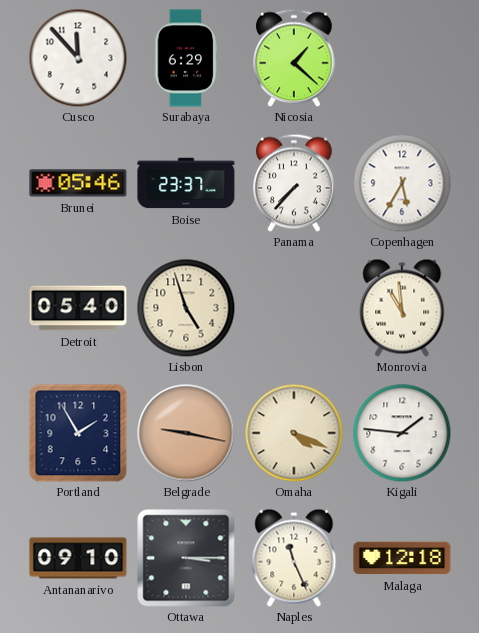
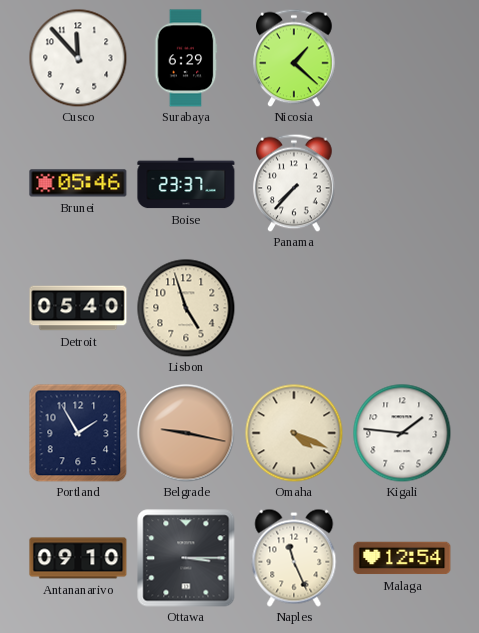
Copenhagen: 5:35 -> none (402, 183)
Monrovia: 10:59 -> none (402, 308)
Malaga: 12:18 -> 12:54 (402, 558)
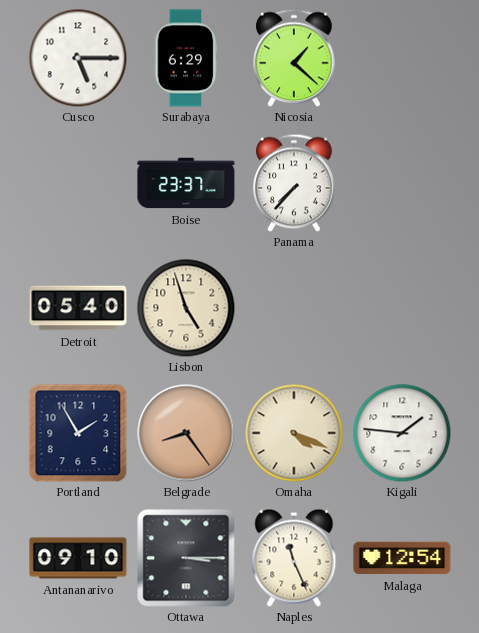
Cusco: 11:53 -> 5:15 (78, 58)
Brunei: 05:46 -> none (78, 183)
Belgrade: 9:17 -> 8:24 (186, 433)
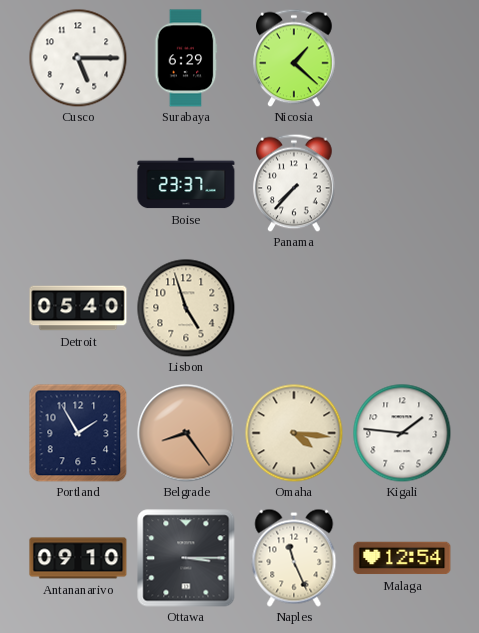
Omaha: 4:19 -> 4:16 (294, 433)
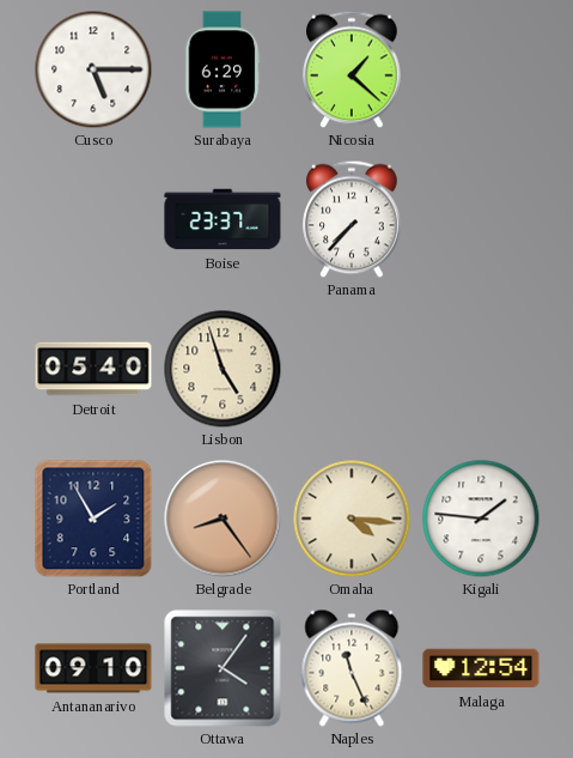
Ottawa: 3:15 -> 4:06 (223, 668)
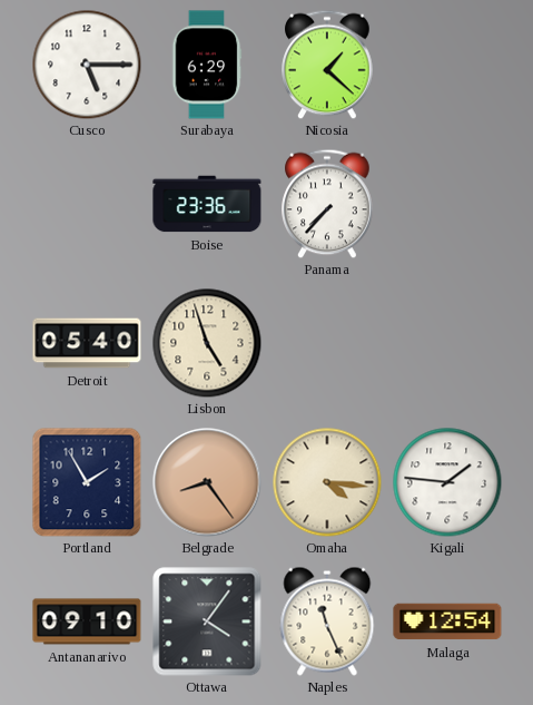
Boise: 23:37 -> 23:36 (207, 204)
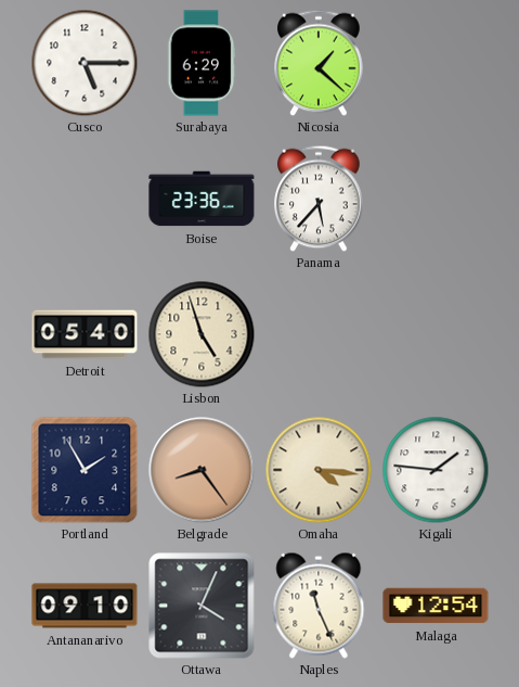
Panama: 7:37 -> 5:37 (319, 199)
Ottawa: 4:06 -> 4:04 (202, 606)
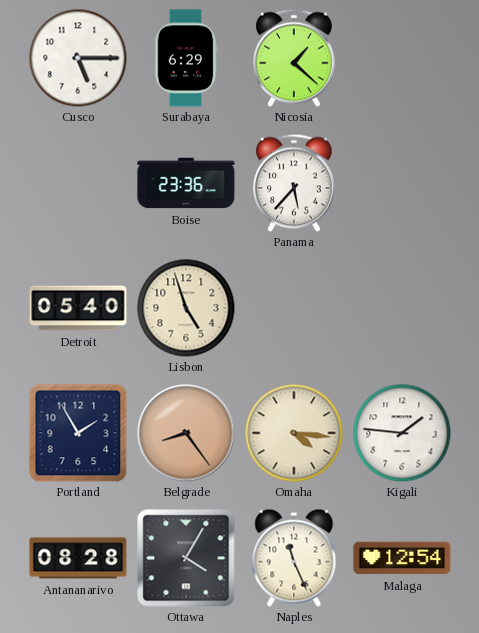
Antananarivo: 09:10 -> 08:28 (78, 558)
Ottawa: 4:04 -> 4:05 (186, 558)
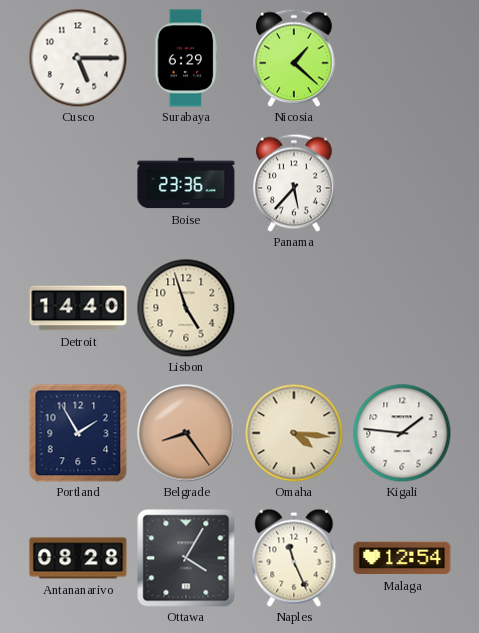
Detroit: 05:40 -> 14:40 (78, 308)
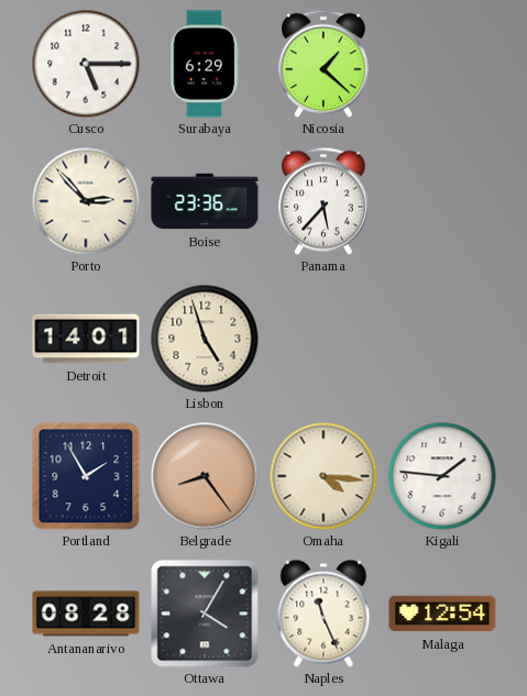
Porto: none -> 2:53 (86, 201)
Detroit: 14:40 -> 14:01 (86, 339)
